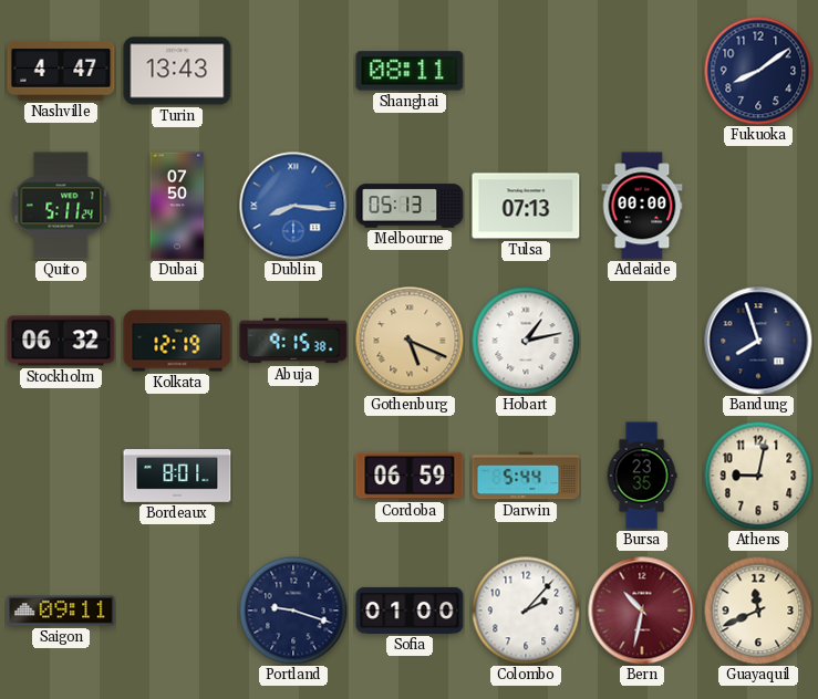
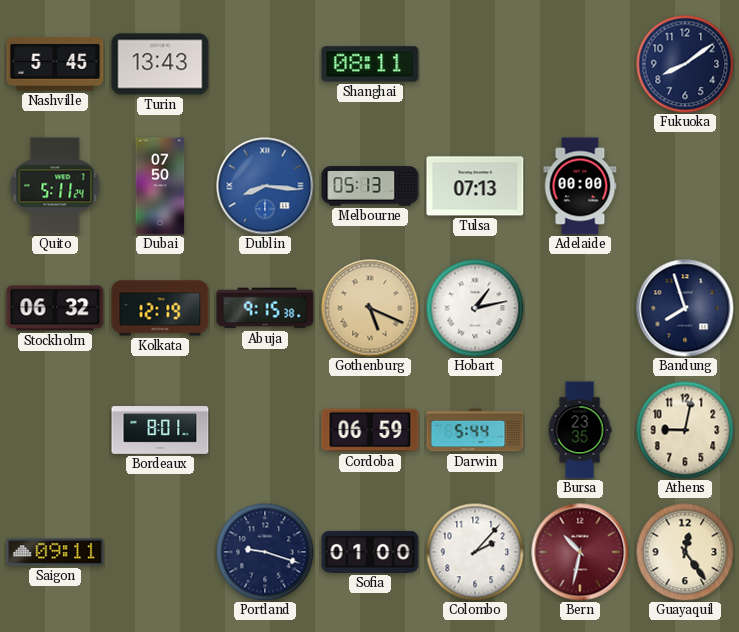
Nashville: 4:47 -> 5:45 (55, 64)
Guayaquil: 11:41 -> 12:24 (685, 552)
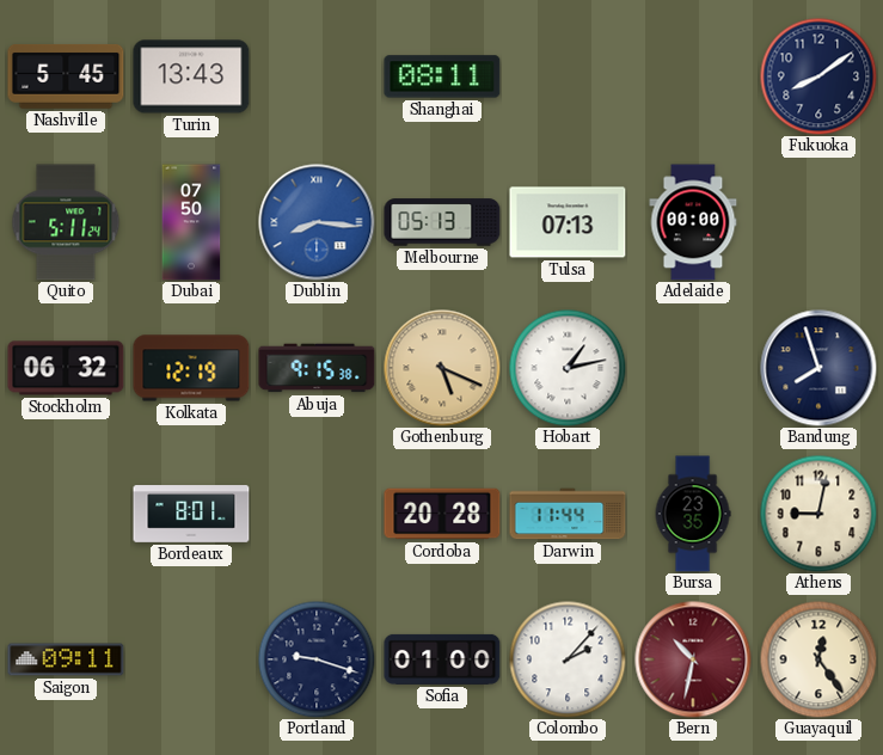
Cordoba: 06:59 -> 20:28 (442, 514)
Darwin: 5:44 -> 11:44 (568, 514)
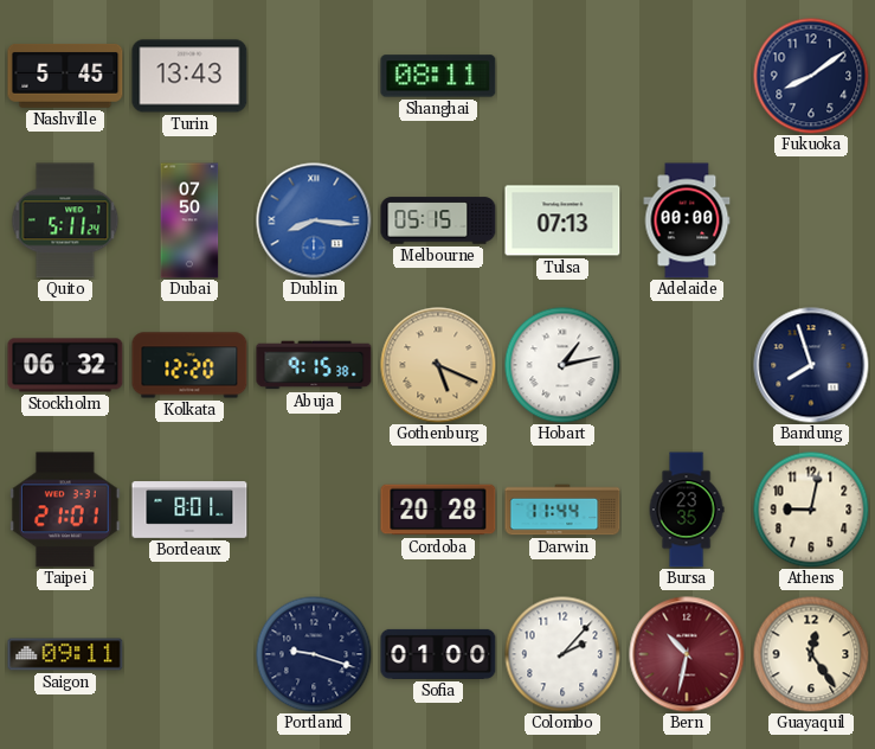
Melbourne: 05:13 -> 05:15 (438, 220)
Kolkata: 12:19 -> 12:20 (189, 365)
Taipei: none -> 21:01 (65, 510)
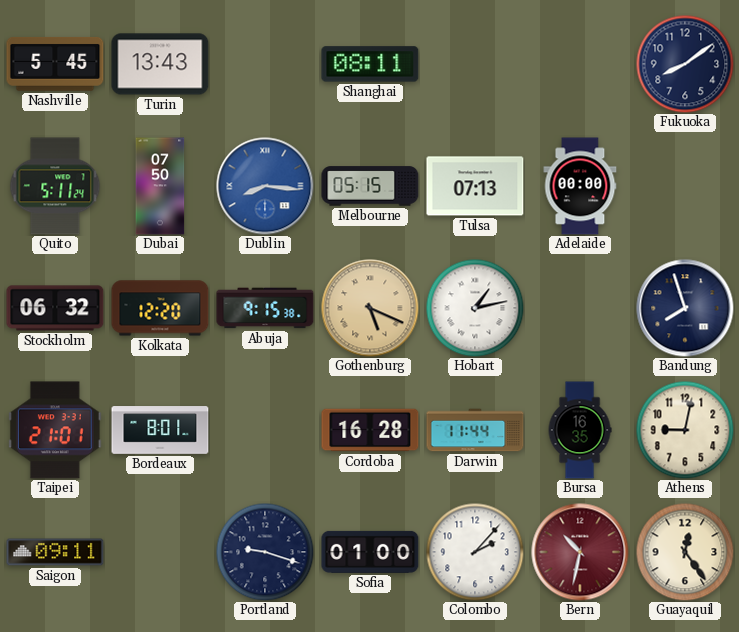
Cordoba: 20:28 -> 16:28 (370, 430)
Bursa: 23:35 -> 16:35 (580, 430)
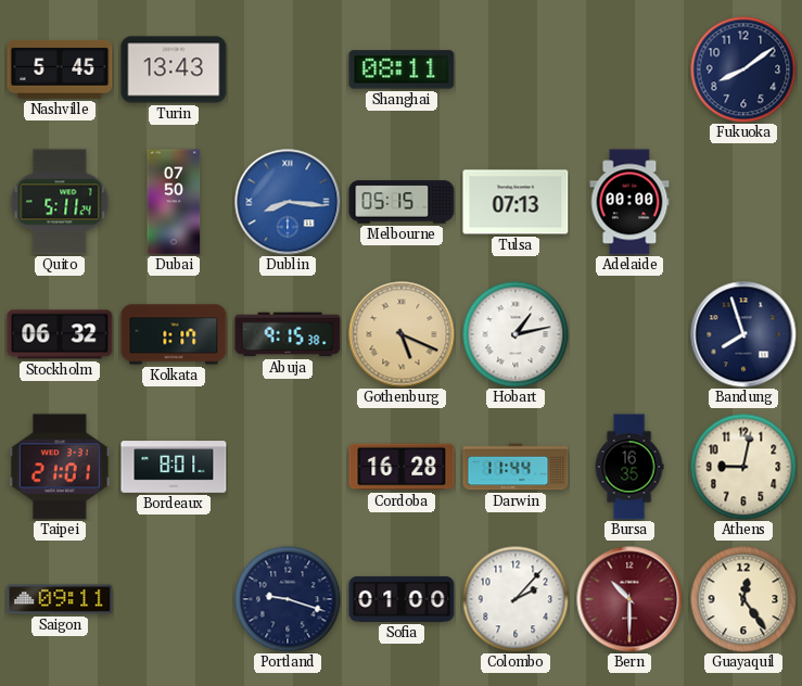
Kolkata: 12:20 -> 1:17 (174, 334)
Bern: 10:32 -> 10:30 (629, 599)
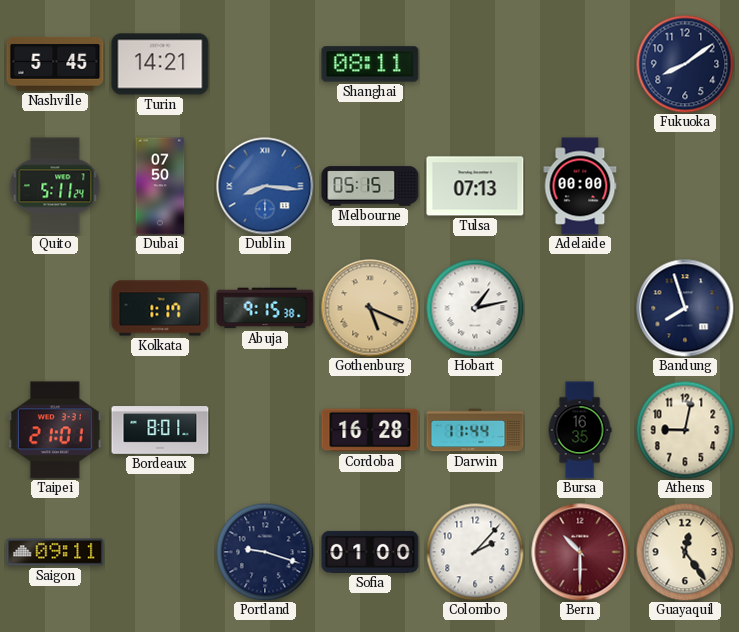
Turin: 13:43 -> 14:21 (160, 64)
Stockholm: 06:32 -> none (60, 334)
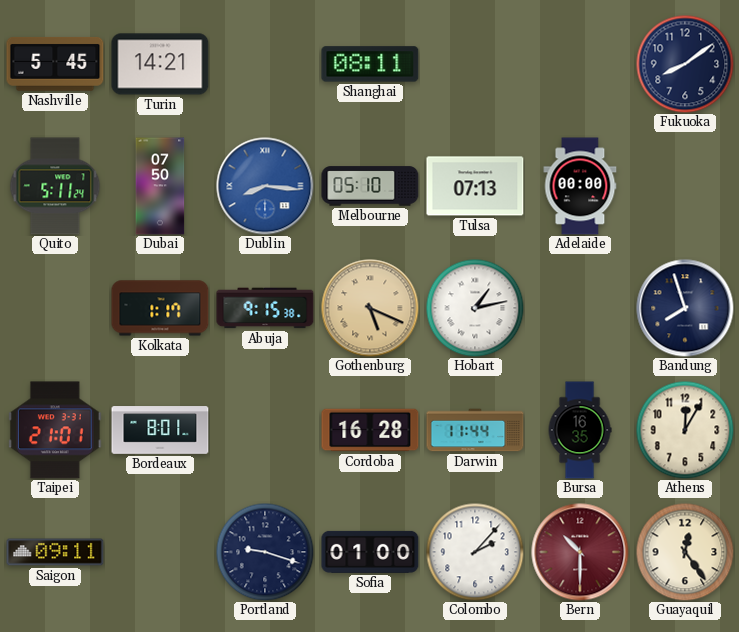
Melbourne: 05:15 -> 05:10 (370, 186)
Athens: 9:02 -> 12:05 (685, 430)
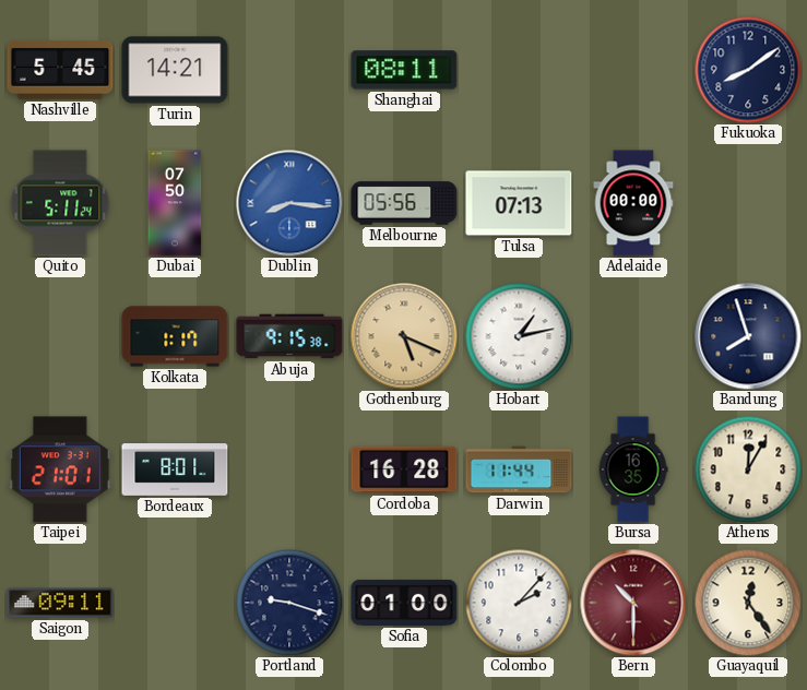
Melbourne: 05:10 -> 05:56 (404, 203)
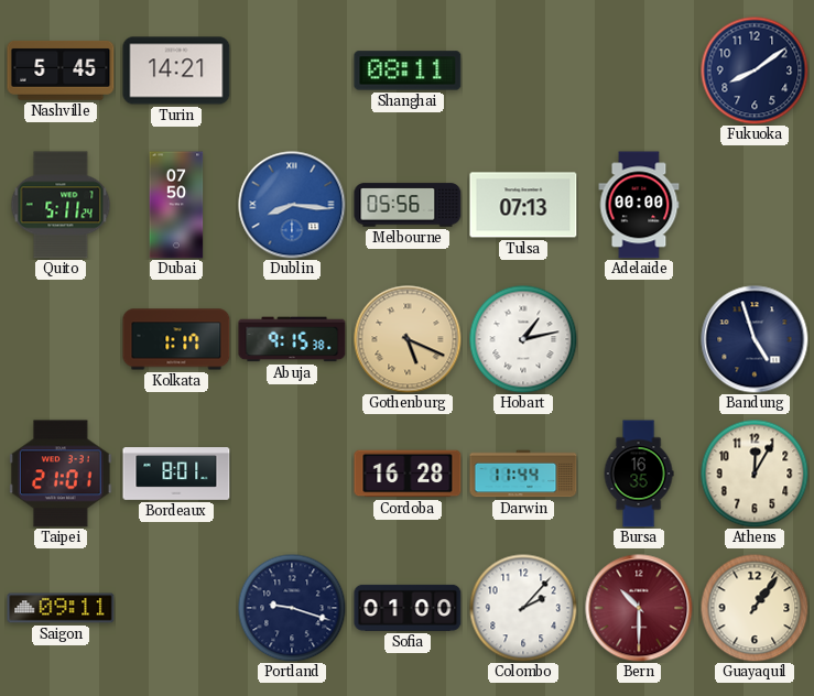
Bandung: 7:57 -> 4:57 (755, 339)
Guayaquil: 12:24 -> 1:06 (755, 608)
